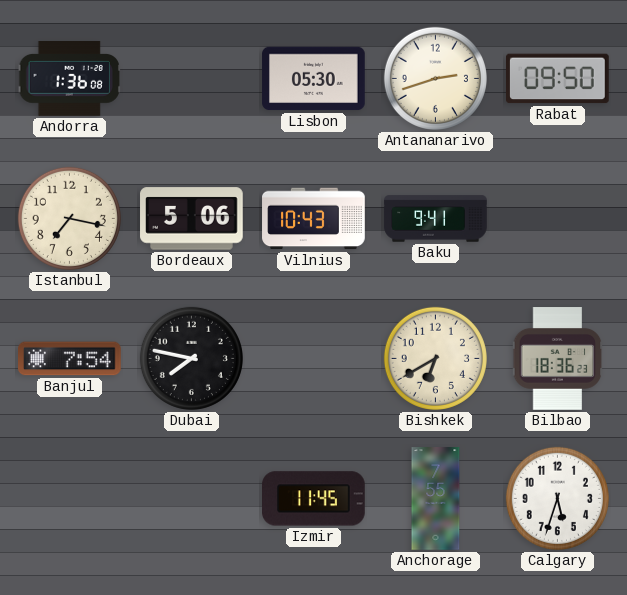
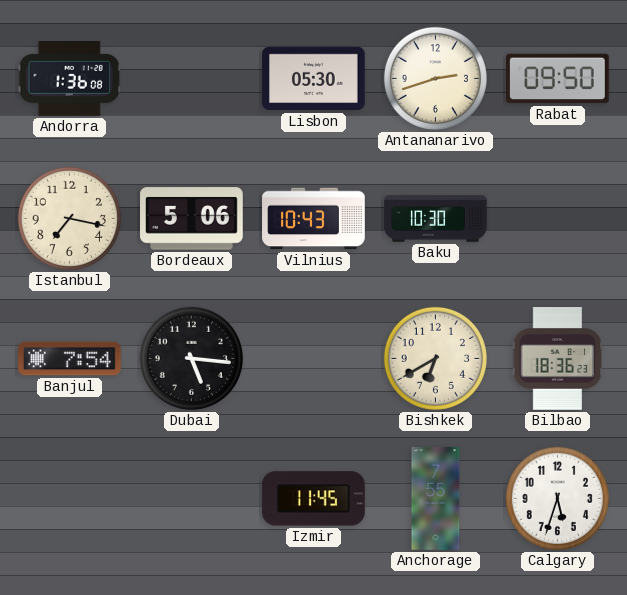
Baku: 9:41 -> 10:30 (436, 219)
Dubai: 7:47 -> 5:16 (191, 358)
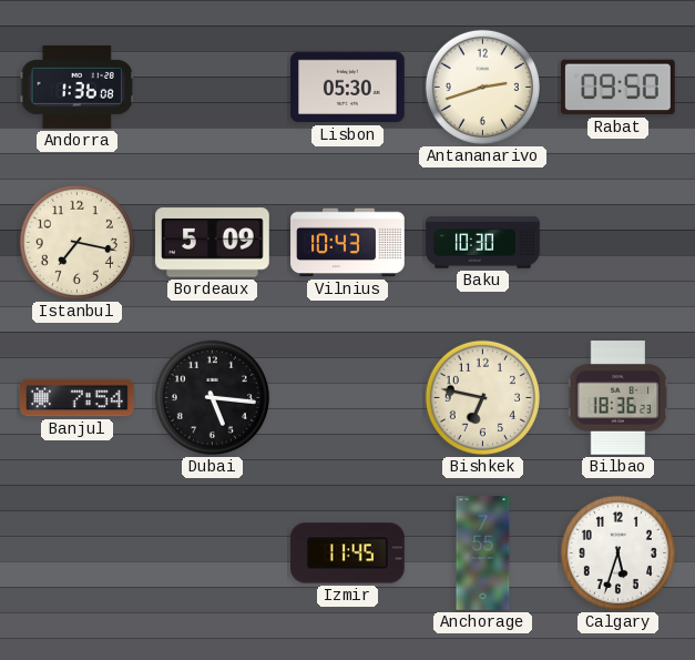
Bordeaux: 5:06 -> 5:09 (213, 243)
Bishkek: 6:40 -> 6:47 (482, 397)
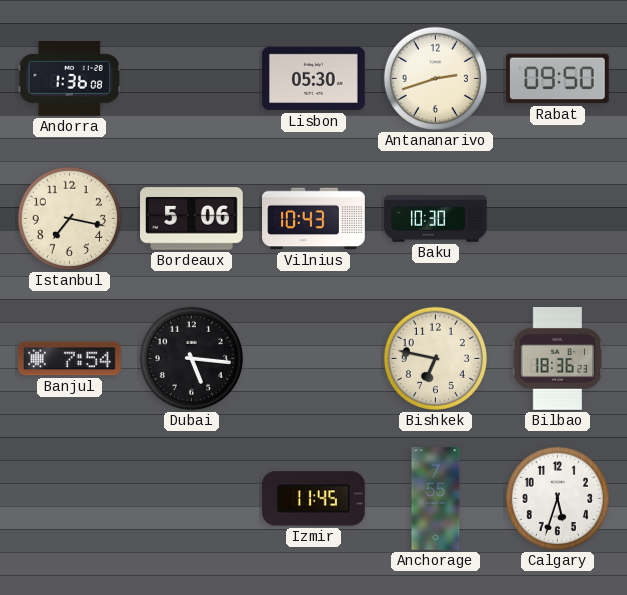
Bordeaux: 5:09 -> 5:06 (192, 219)
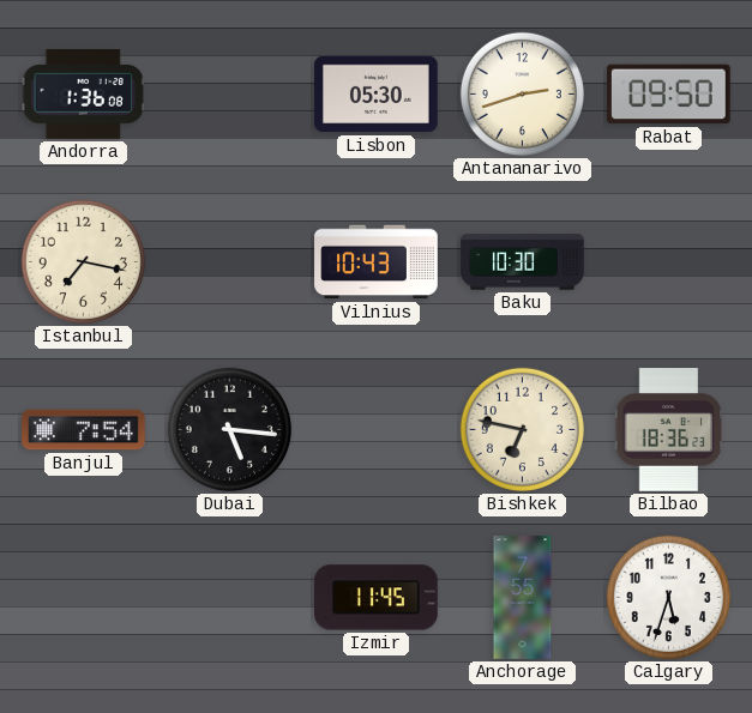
Bordeaux: 5:06 -> none (192, 219)
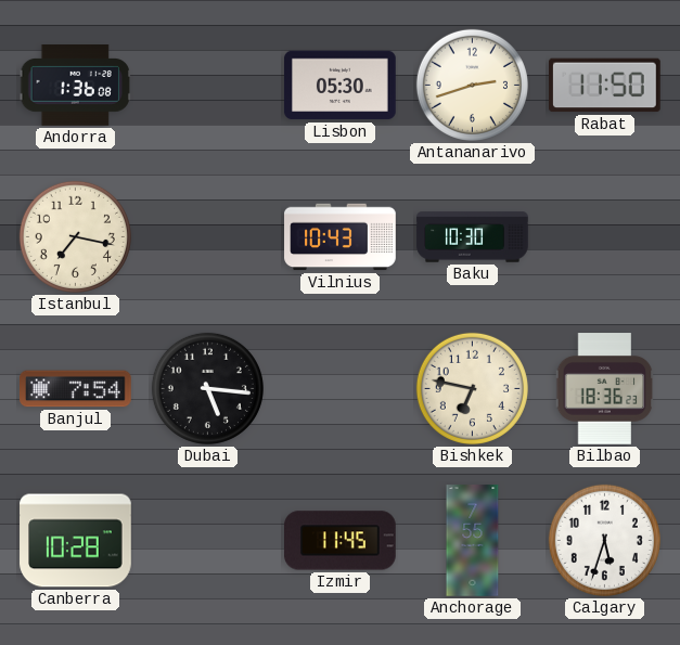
Rabat: 09:50 -> 11:50 (605, 86)
Canberra: none -> 10:28 (76, 541)
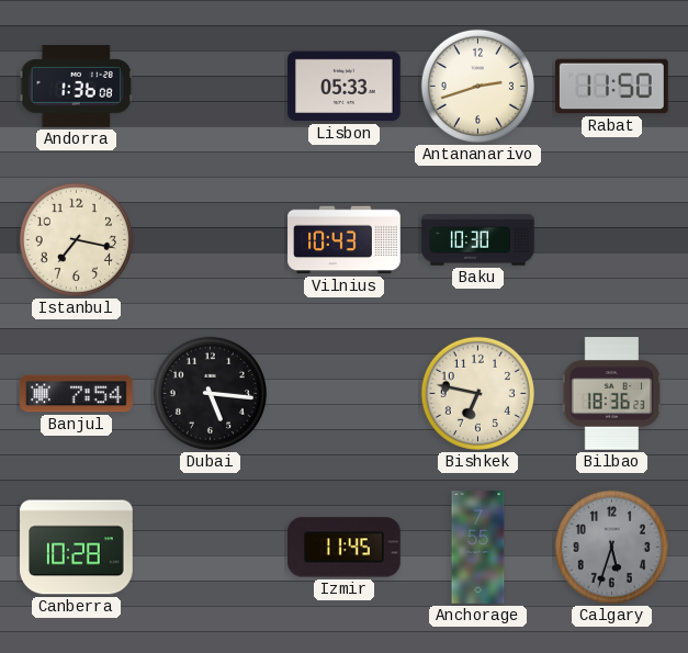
Lisbon: 05:30 -> 05:33 (345, 87)
Calgary dial: white -> grey (611, 547)
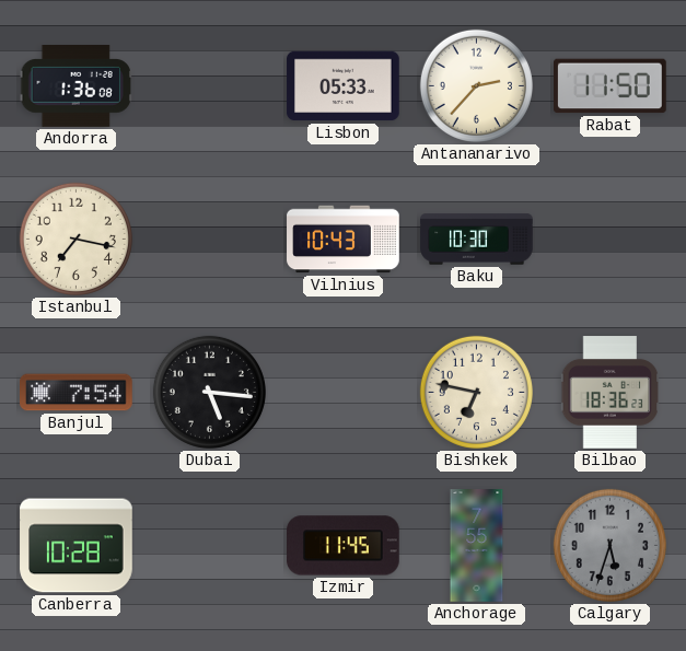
Antananarivo: 2:42 -> 2:37 (476, 85)
